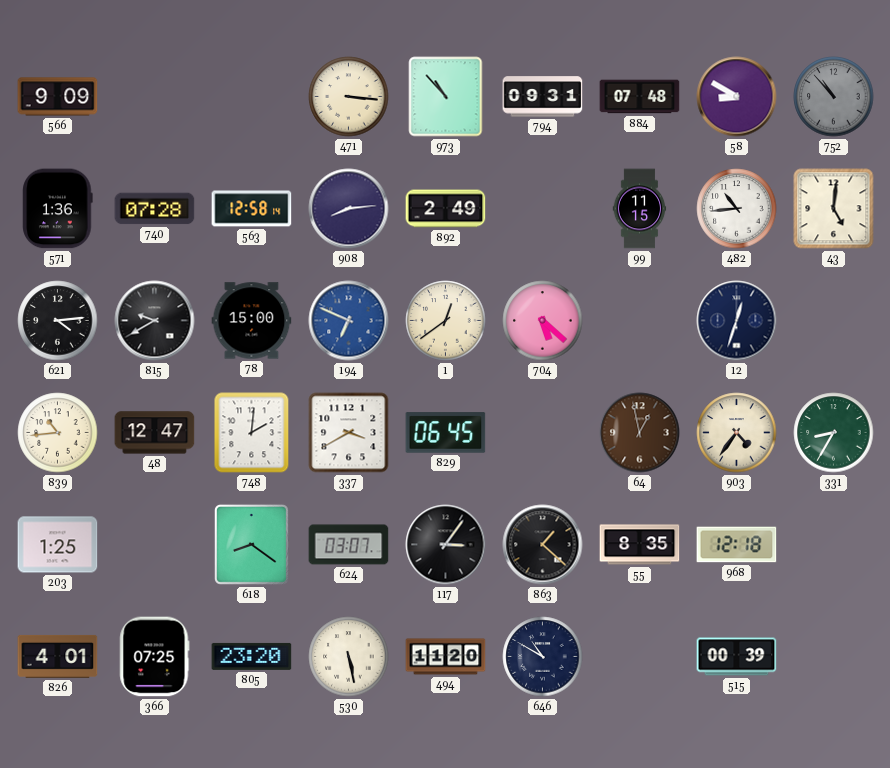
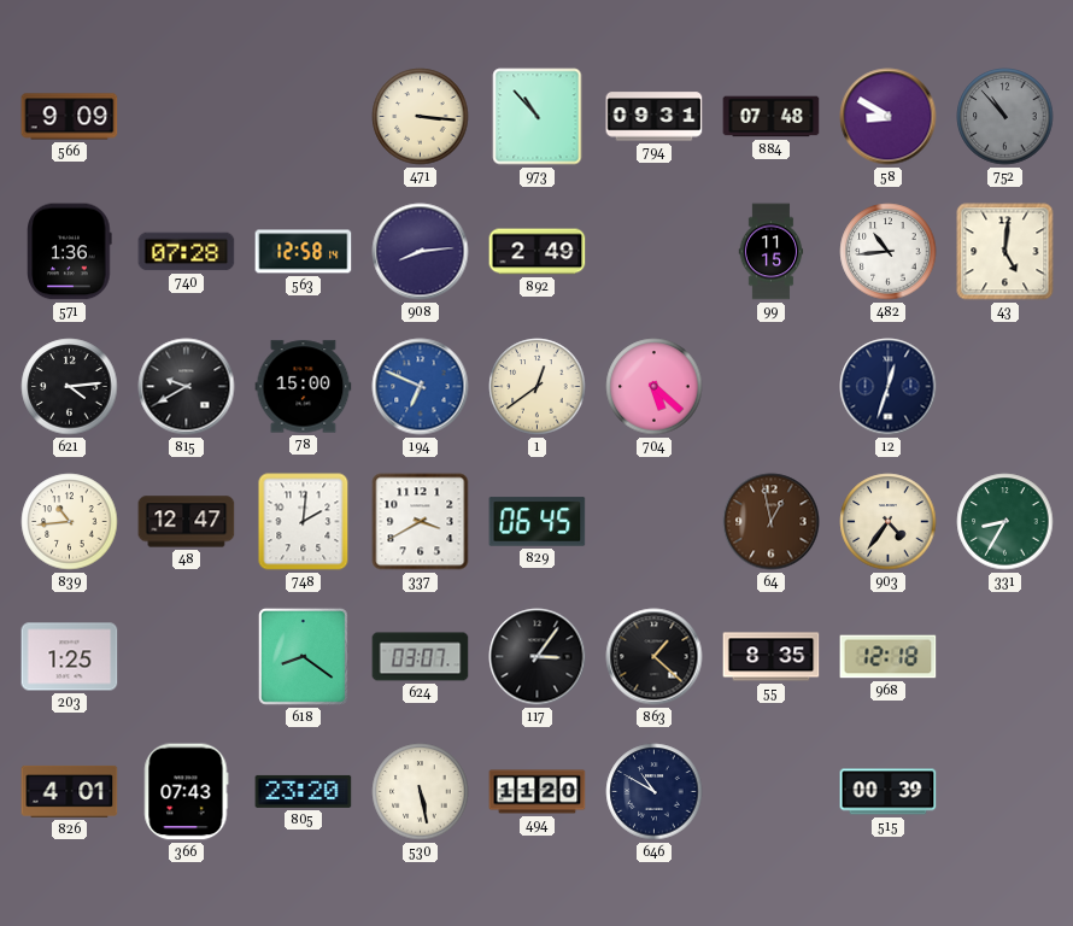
366: 07:25 -> 07:43 (187, 792)
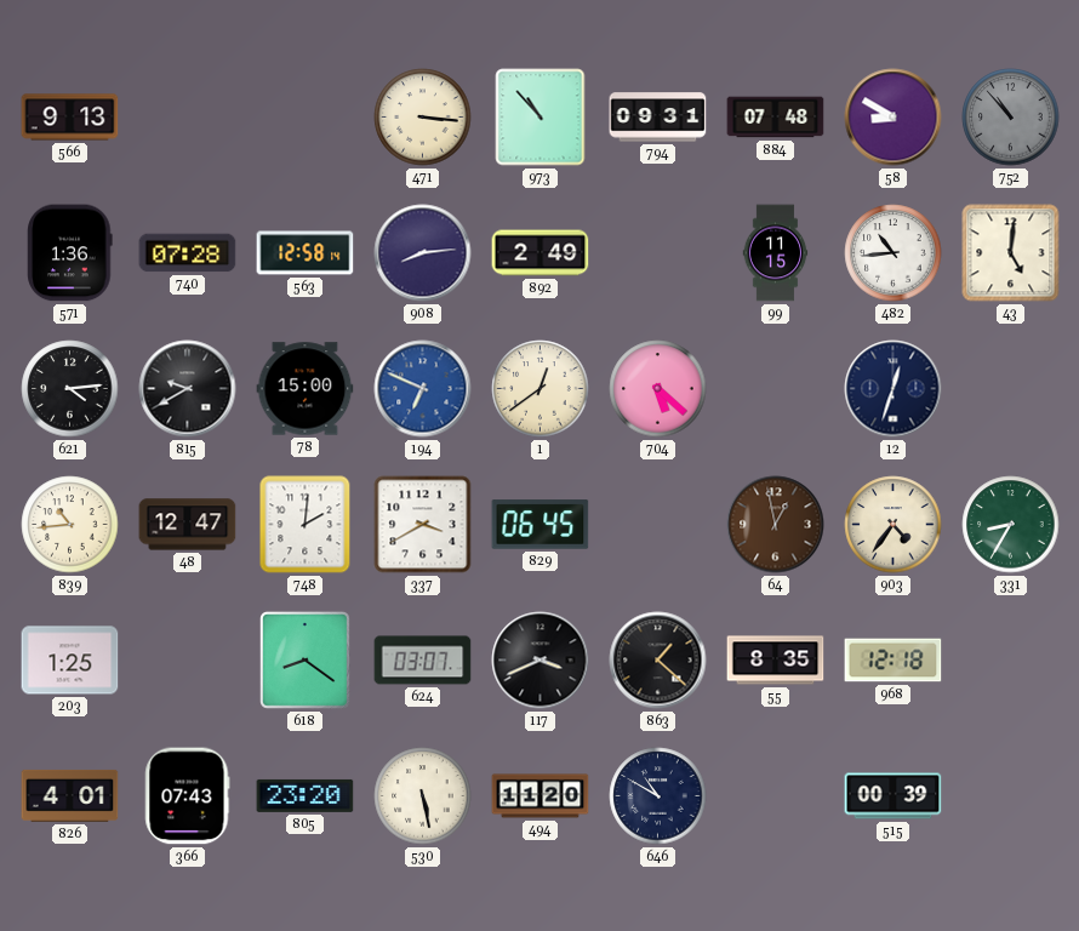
566: 9:09 -> 9:13 (70, 118)
117: 3:06 -> 3:41 (541, 661)
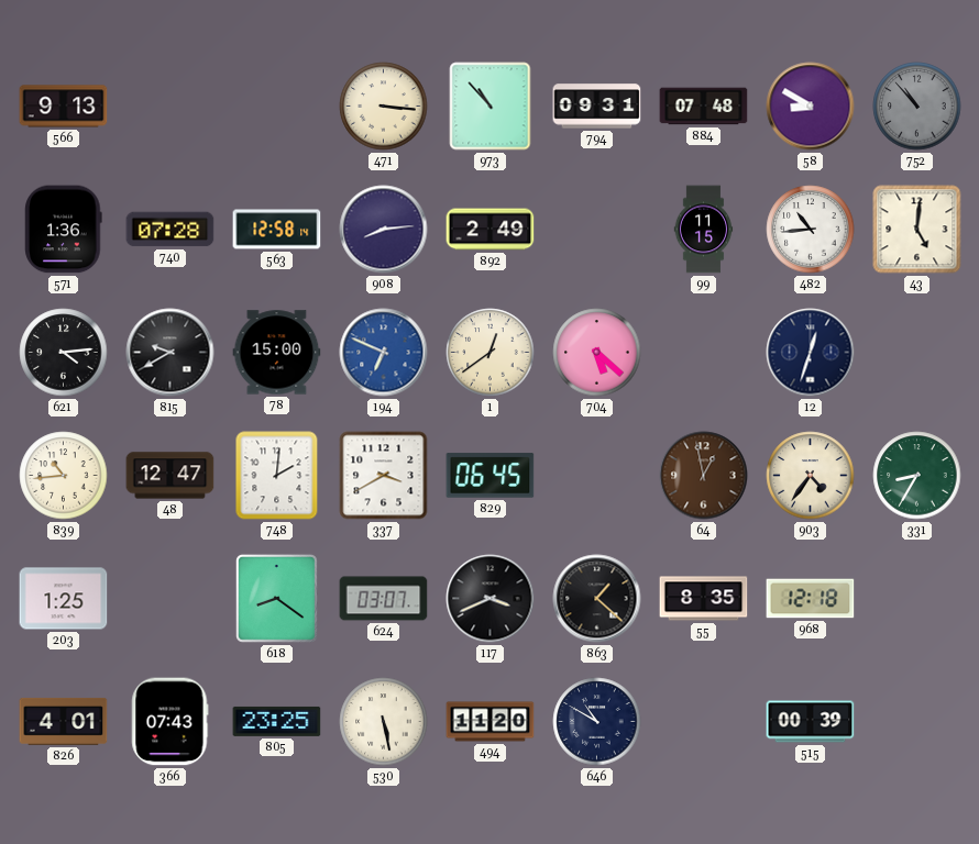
805: 23:20 -> 23:25 (277, 721)
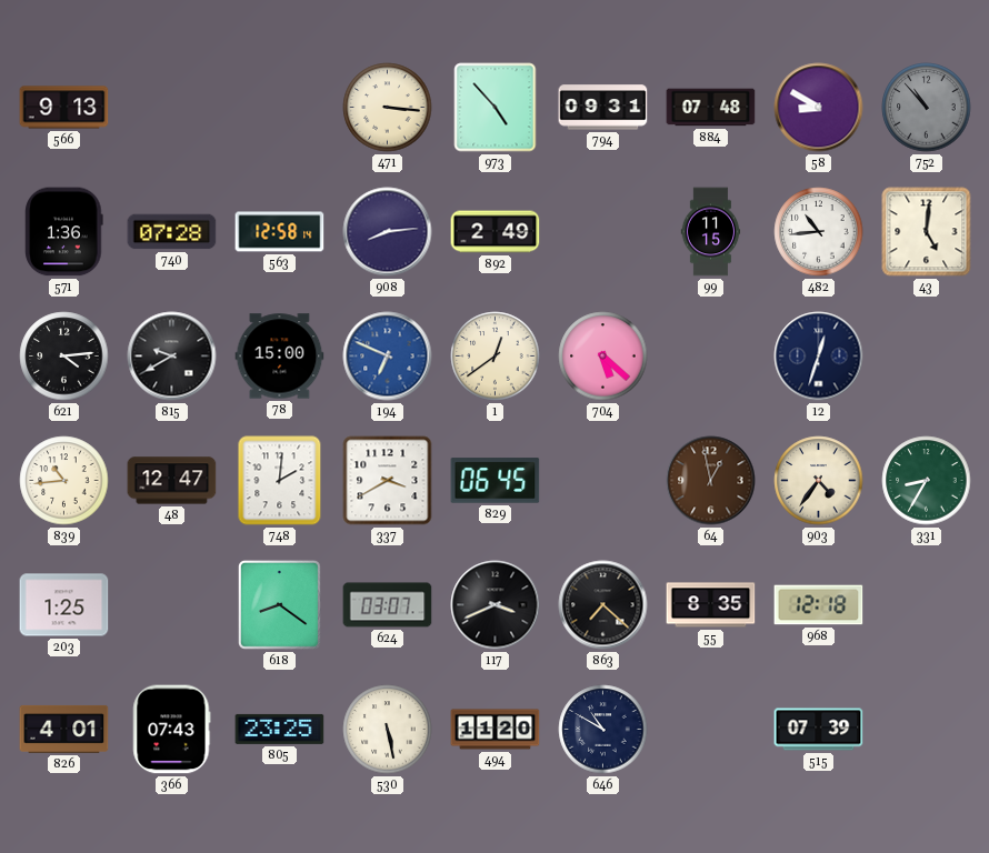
973: 10:53 -> 4:53 (496, 108)
863: 1:22 -> 7:22 (603, 605)
515: 00:39 -> 07:39 (819, 730)
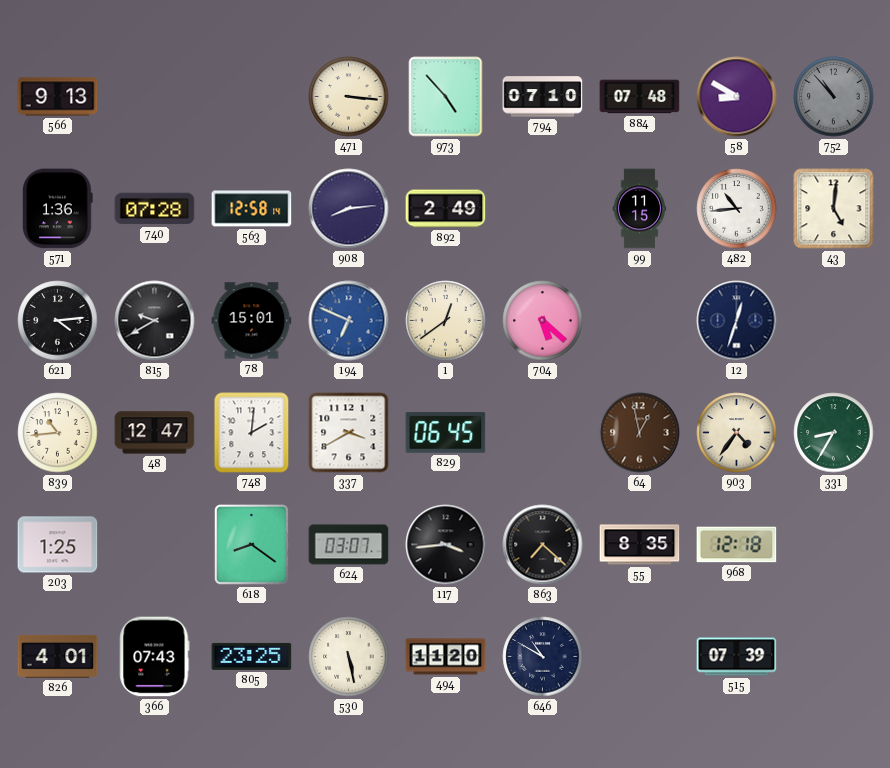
794: 09:31 -> 07:10 (543, 97)
78: 15:00 -> 15:01 (252, 321)
117: 3:41 -> 3:44 (446, 545)
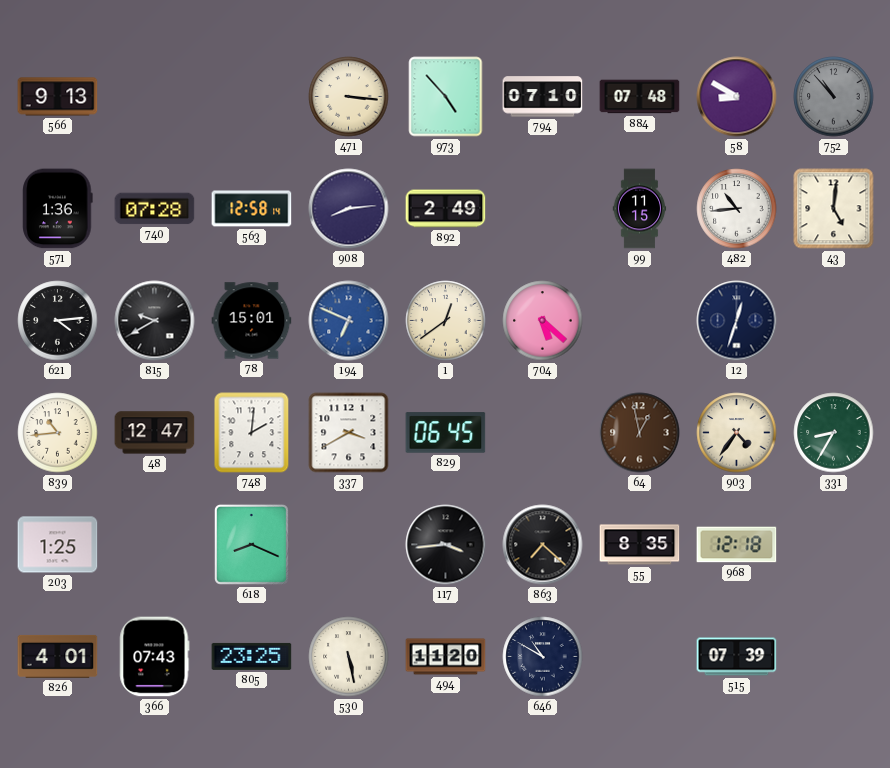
618: 8:21 -> 8:19 (251, 544)
624: 03:07 -> none (349, 545)
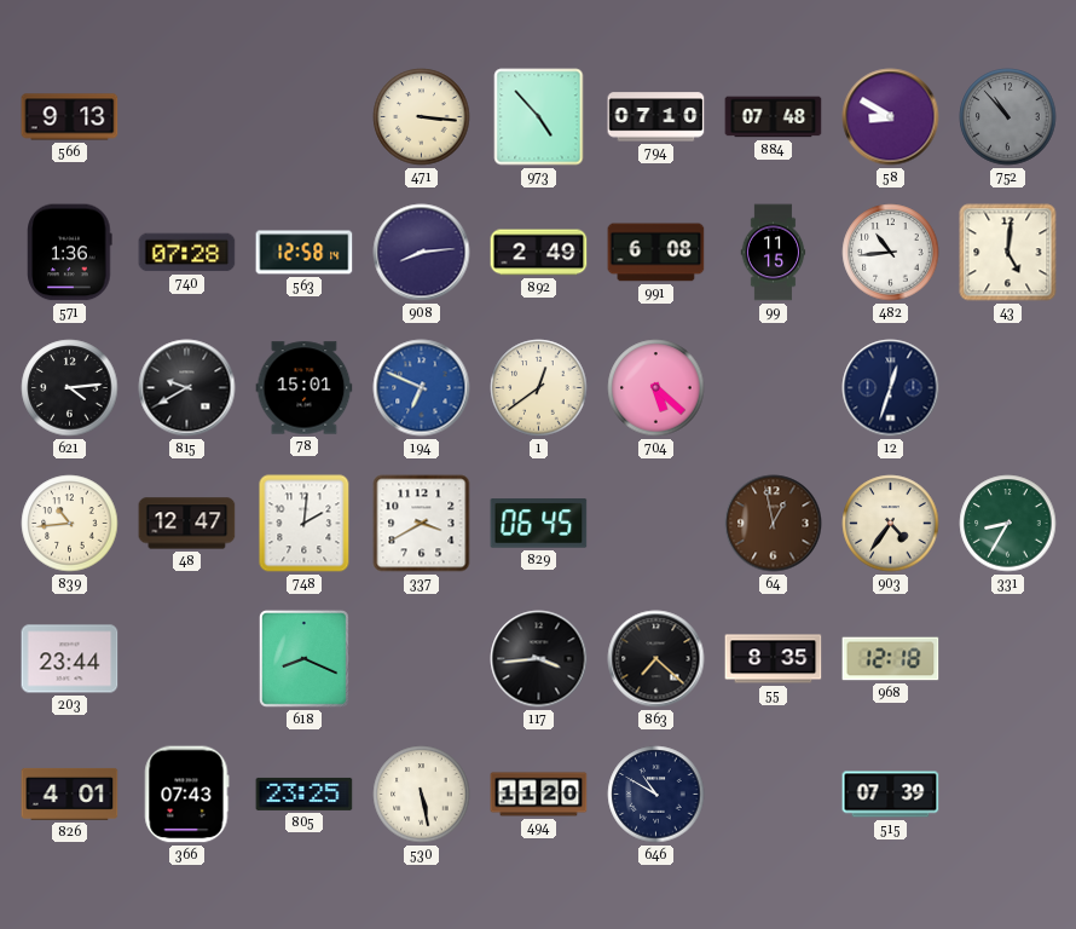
991: none -> 6:08 (656, 253)
203: 1:25 -> 23:44 (70, 659)
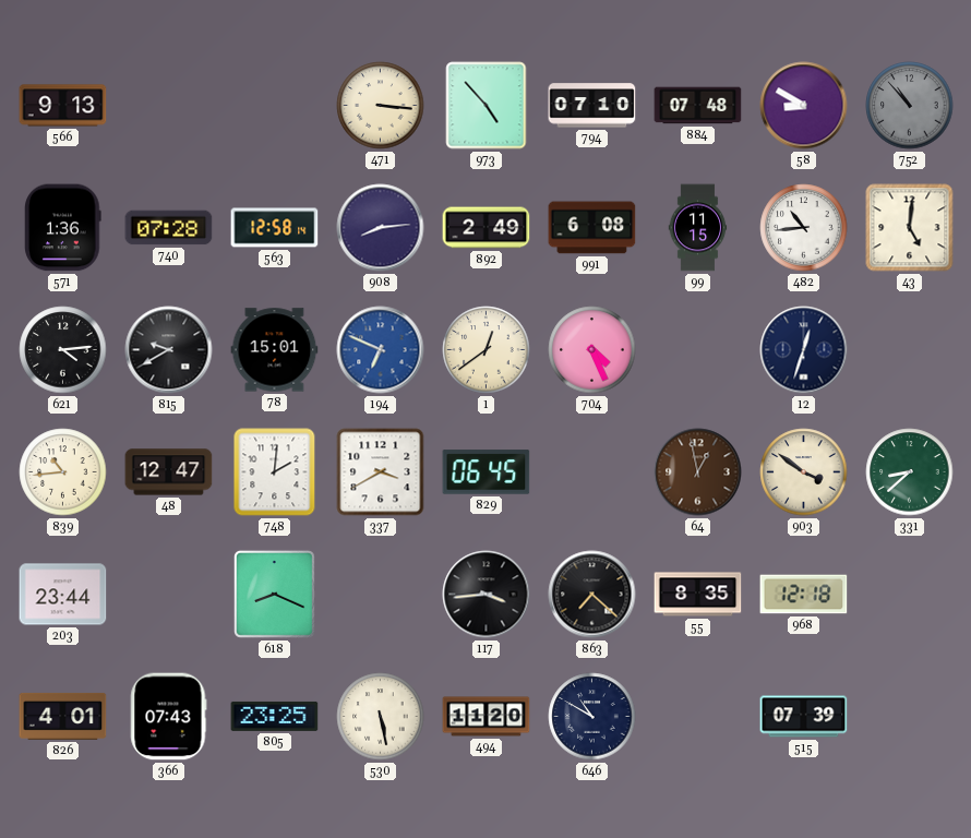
704: 5:22 -> 4:26 (592, 350)
903: 4:36 -> 3:51 (804, 472)
331: 8:35 -> 8:38 (910, 472)
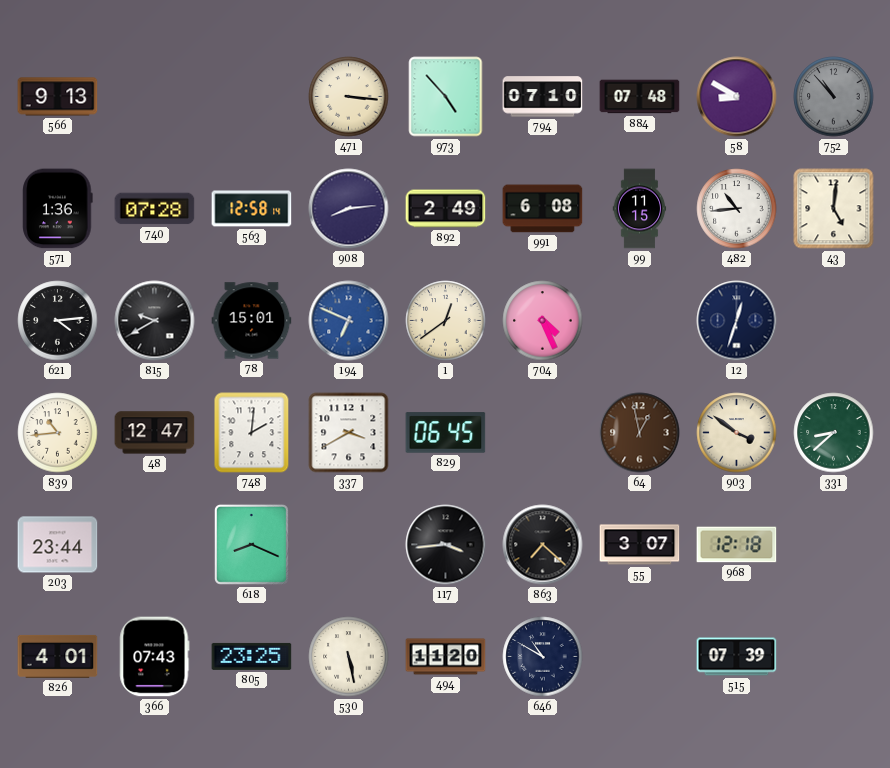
55: 8:35 -> 3:07 (640, 545)
